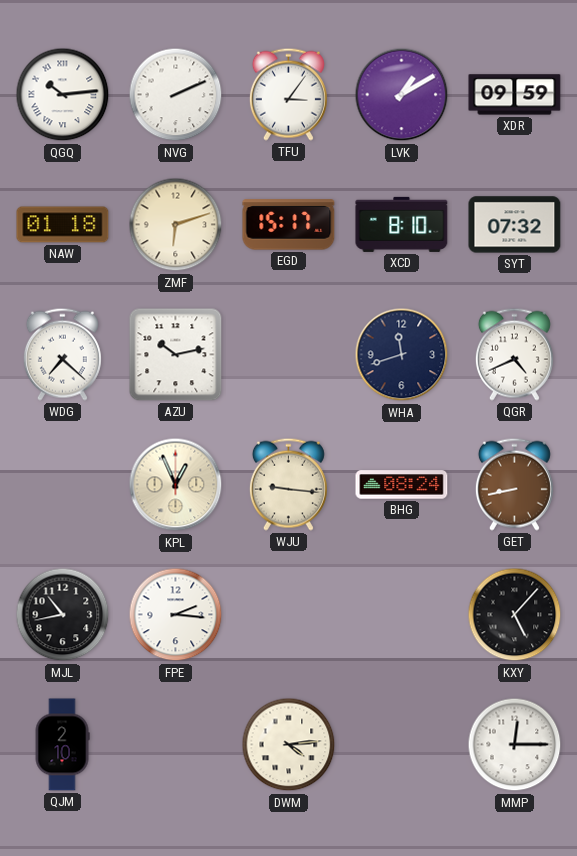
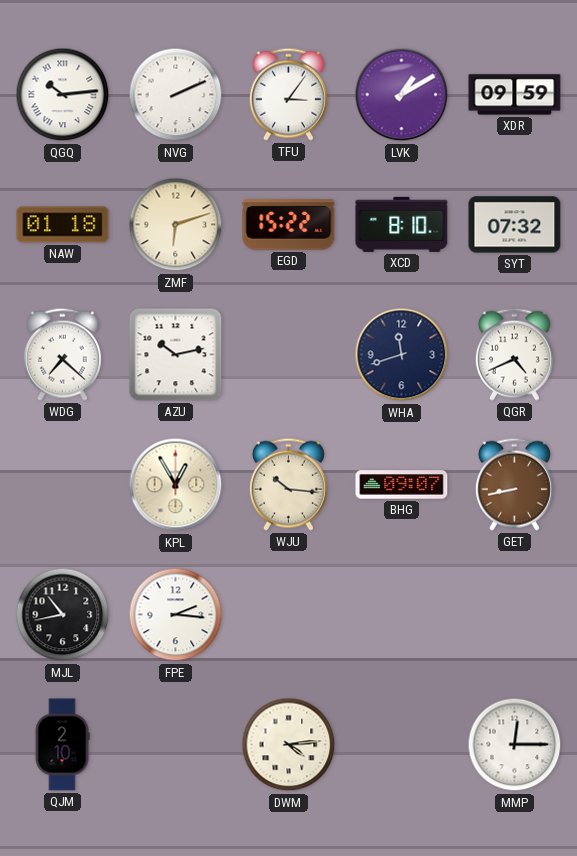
EGD: 15:17 -> 15:22 (289, 225)
KPL: 12:56 -> 12:55 (176, 485)
WJU: 9:16 -> 10:16 (288, 484)
BHG: 08:24 -> 09:07 (402, 485)
KXY: 5:07 -> none (515, 615)
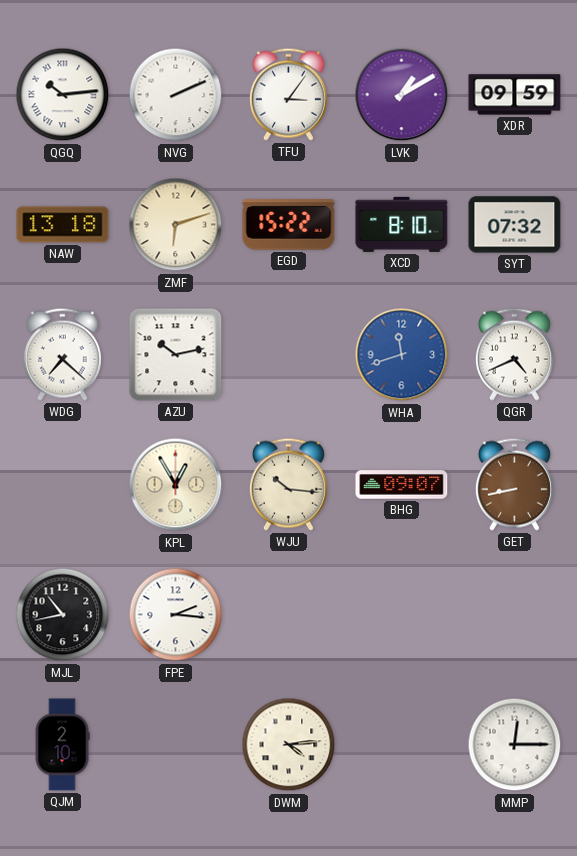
NAW: 01:18 -> 13:18 (63, 225)
WHA dial: navy -> blue (402, 355)
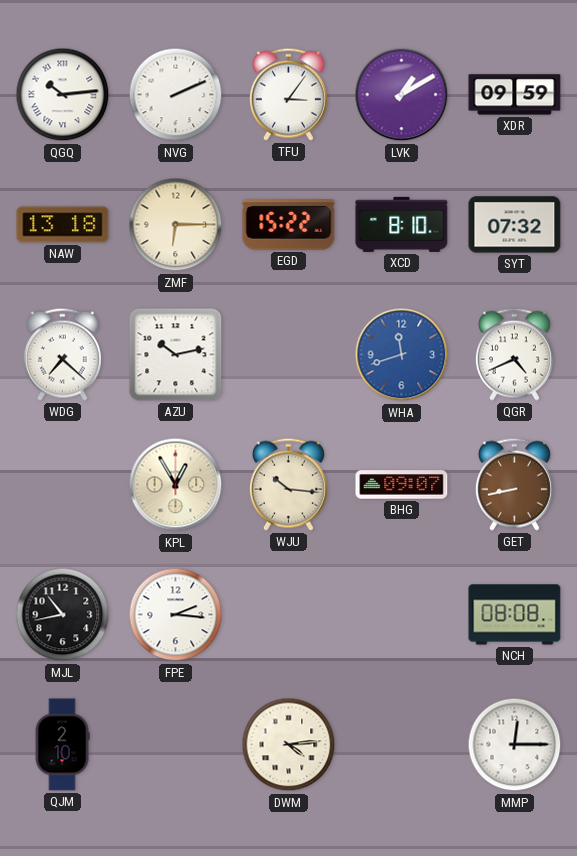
ZMF: 6:12 -> 6:15 (176, 225)
NCH: none -> 08:08 (515, 615)
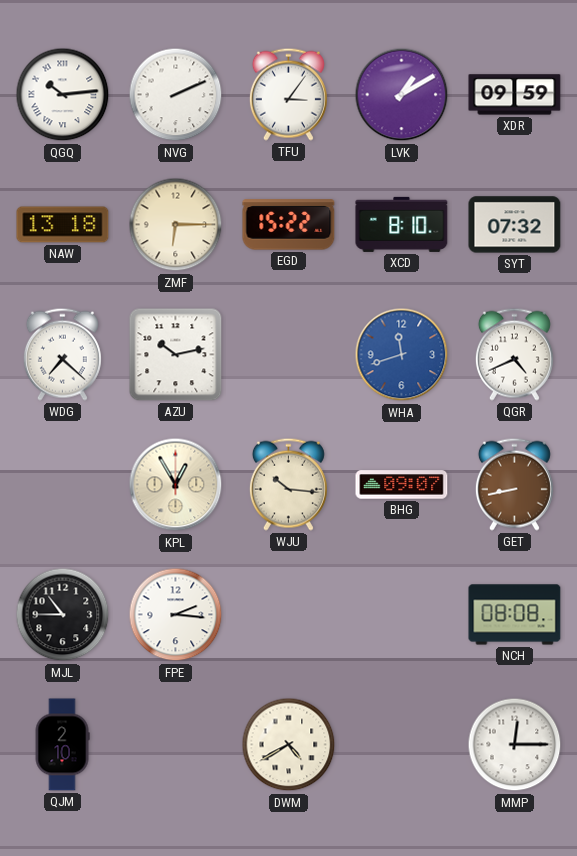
MJL: 10:43 -> 10:45 (63, 615)
DWM: 4:14 -> 4:40 (289, 745)
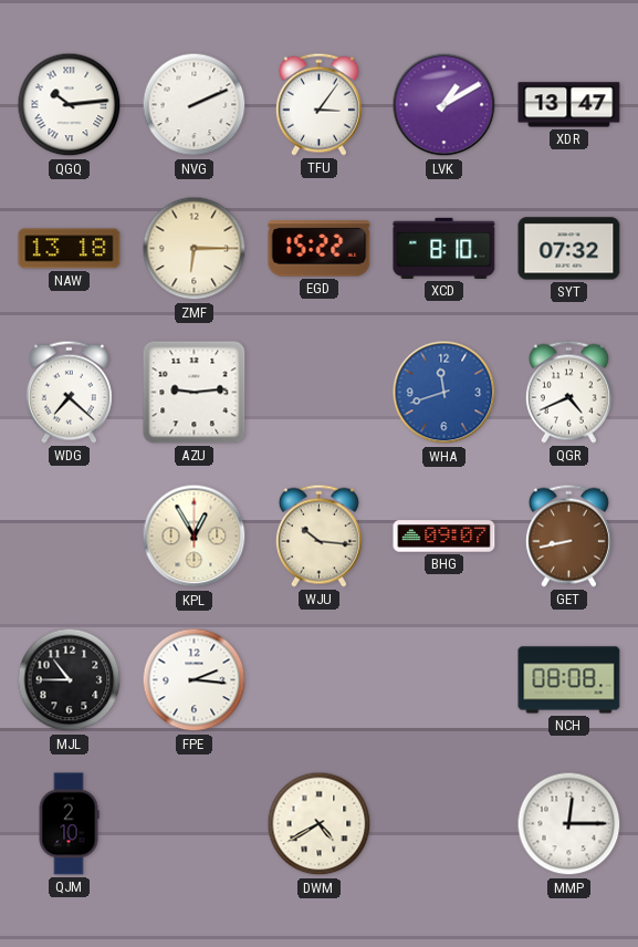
XDR: 09:59 -> 13:47 (569, 105)
AZU: 10:13 -> 9:14 (195, 393)
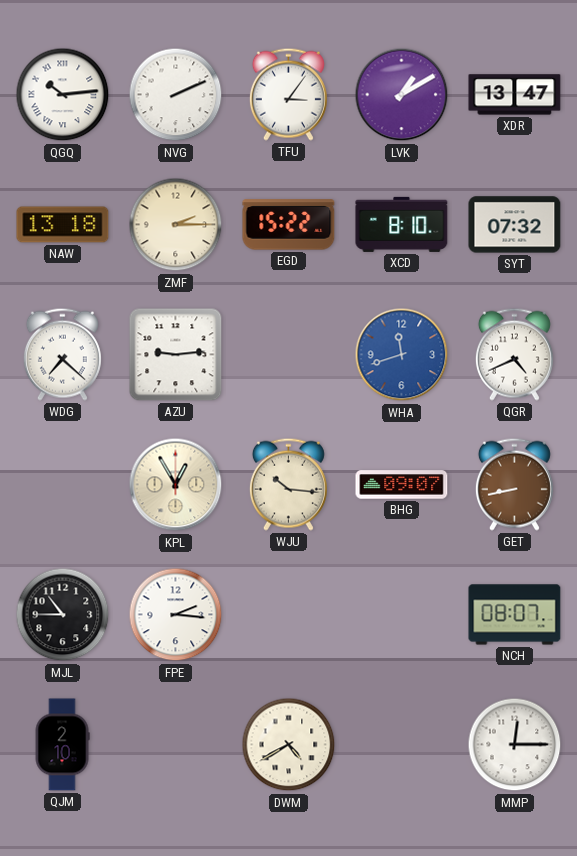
ZMF: 6:15 -> 2:15 (176, 225)
NCH: 08:08 -> 08:07 (515, 615)
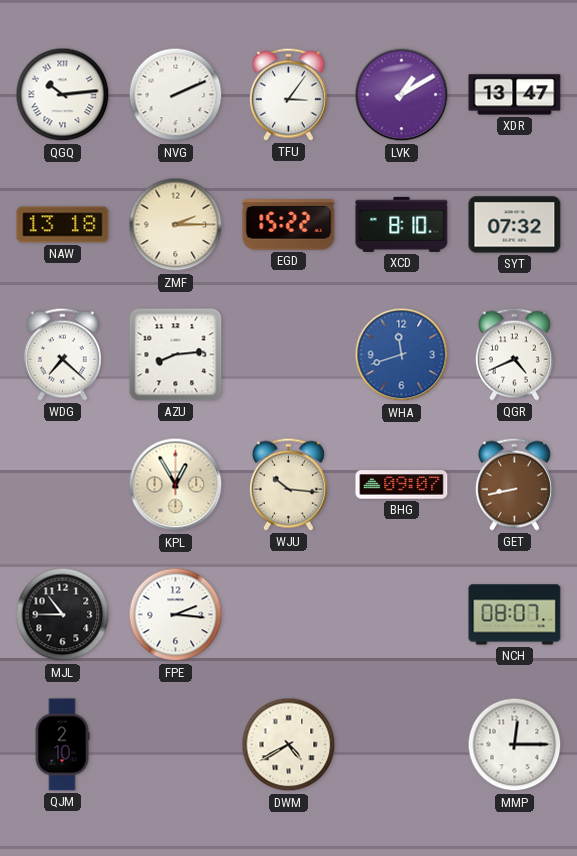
AZU: 9:14 -> 8:14 (176, 355)
